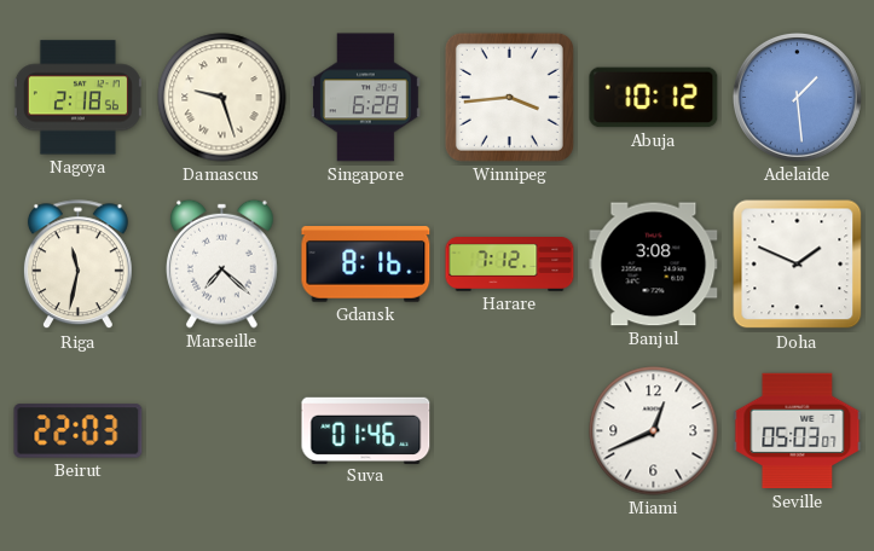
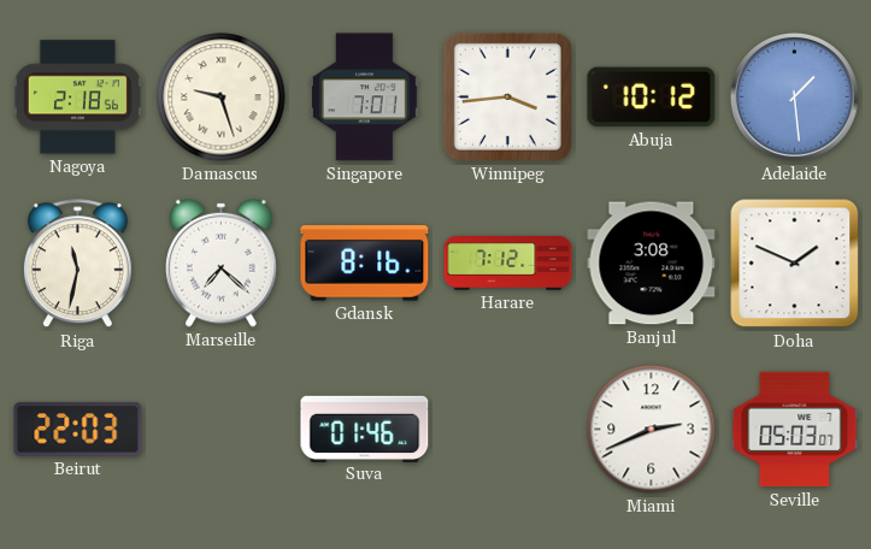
Singapore: 6:28 -> 7:01 (365, 98)
Miami: 12:41 -> 2:41 (652, 430)
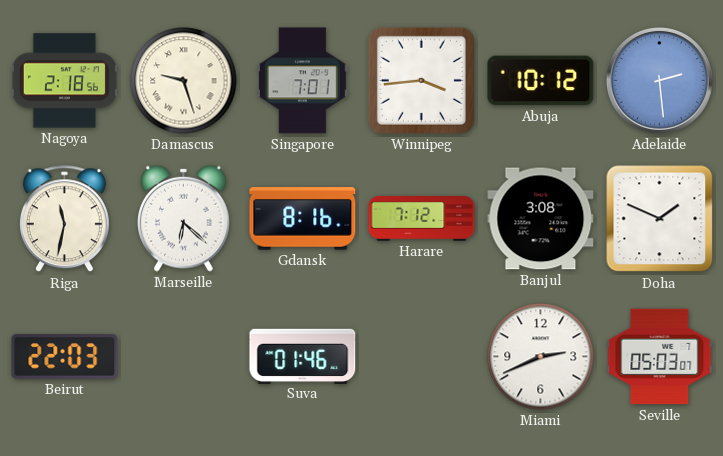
Adelaide: 1:29 -> 2:29 (659, 80)
Marseille: 7:22 -> 6:22 (184, 218)
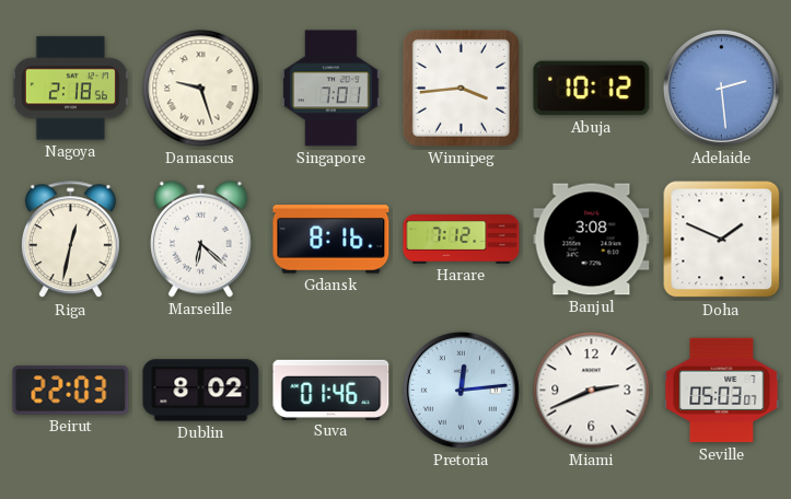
Riga: 11:32 -> 12:32 (70, 240)
Dublin: none -> 8:02 (201, 391)
Pretoria: none -> 12:14 (461, 390)
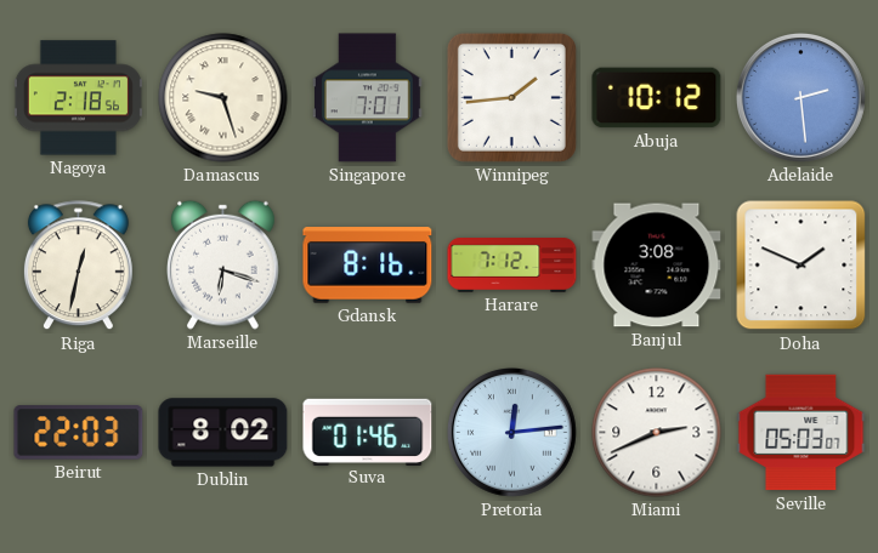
Winnipeg: 3:44 -> 1:44 (511, 97)
Marseille: 6:22 -> 6:18 (223, 264)
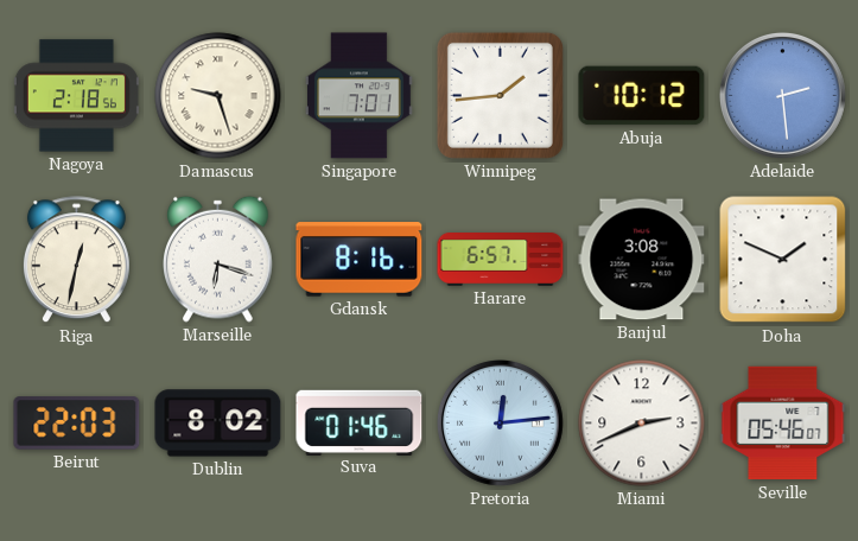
Harare: 7:12 -> 6:57 (501, 260)
Seville: 05:03 -> 05:46 (783, 424)
